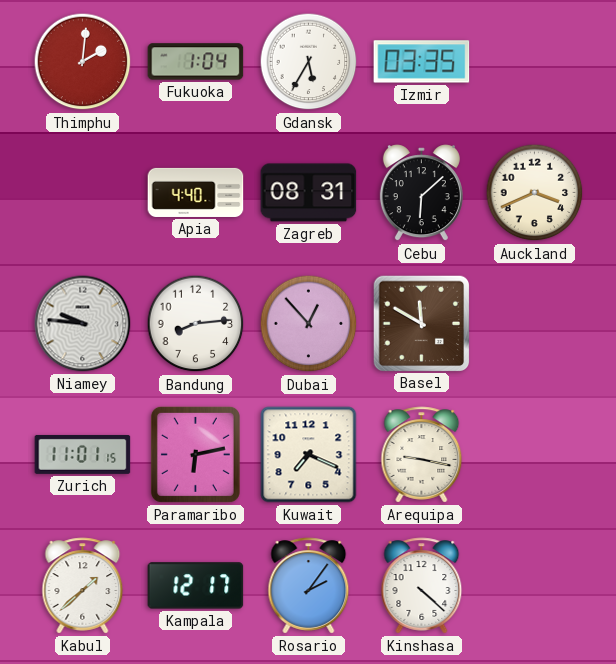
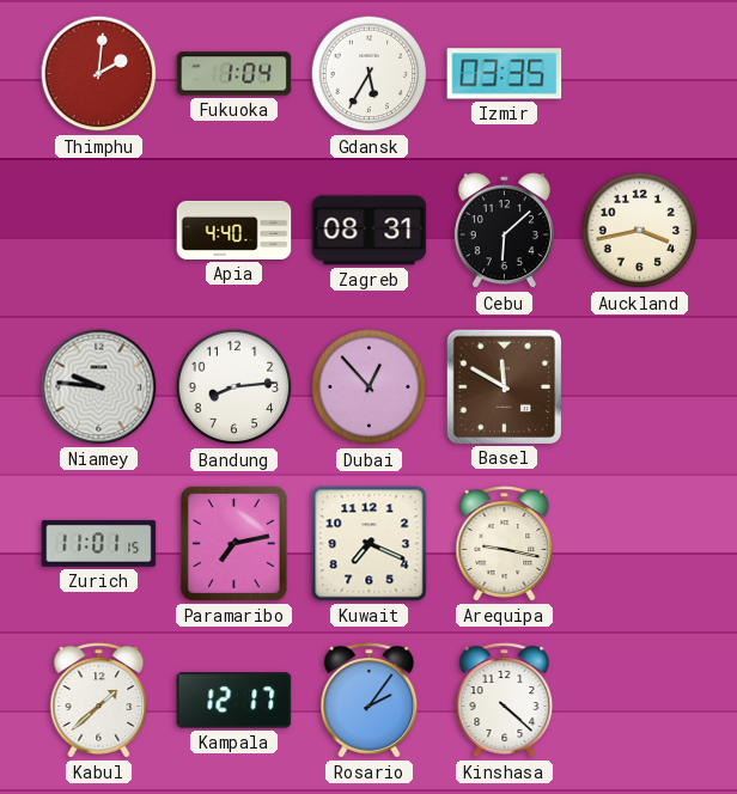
Auckland: 3:41 -> 3:43 (640, 231)
Paramaribo: 6:13 -> 7:13 (233, 543)
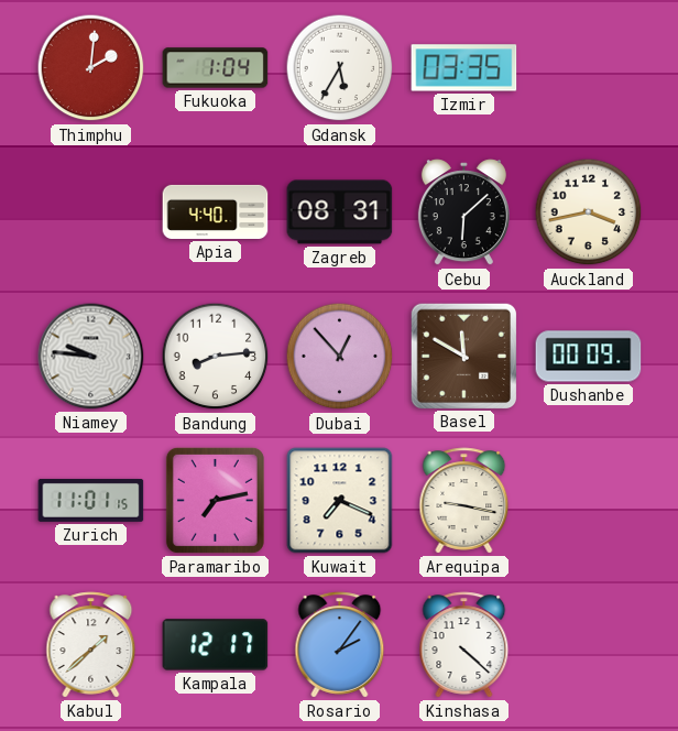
Dushanbe: none -> 00:09 (589, 357)
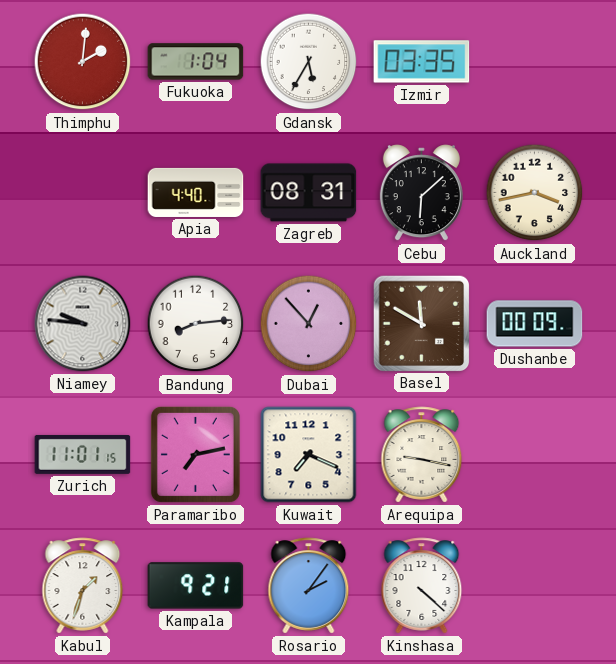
Kabul: 1:38 -> 1:33 (83, 586)
Kampala: 12:17 -> 9:21 (196, 586)
